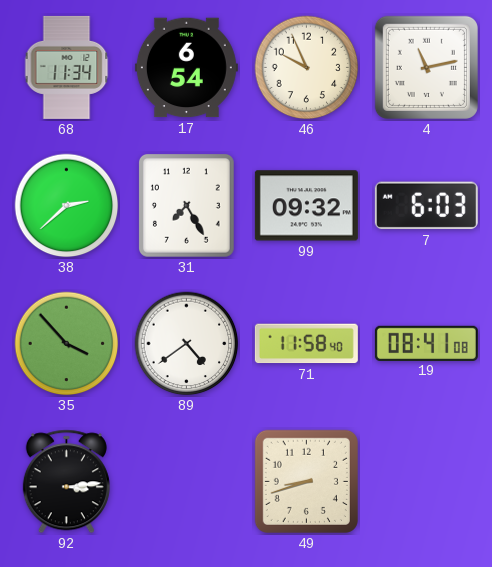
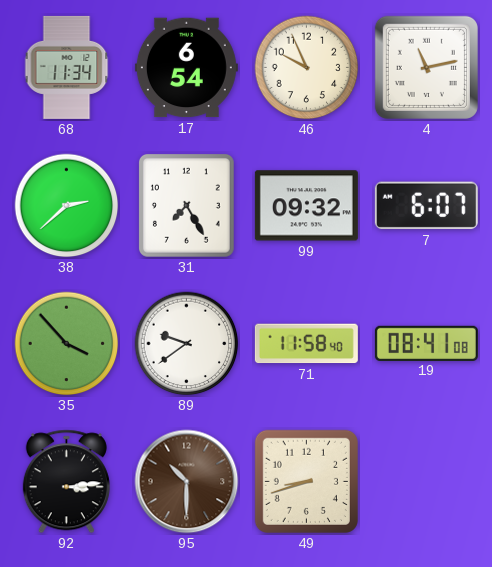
7: 6:03 -> 6:07 (426, 206)
89: 4:39 -> 9:39 (187, 344)
95: none -> 10:30 (187, 482)
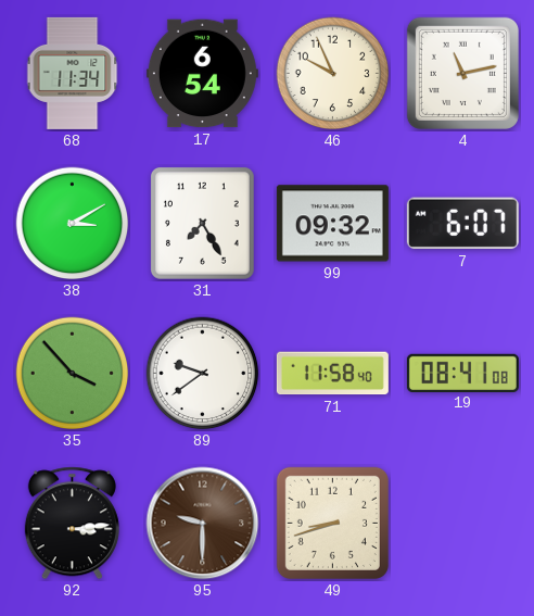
38: 2:38 -> 3:10 (73, 224)
95: 10:30 -> 9:30 (203, 524)
